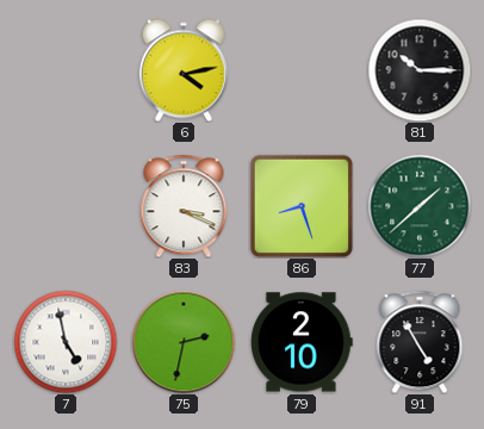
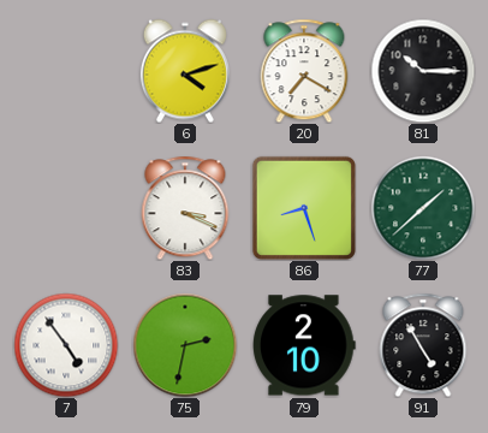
6: 4:13 -> 4:12 (185, 71)
20: none -> 7:20 (304, 71)
7: 4:58 -> 4:54 (66, 345)
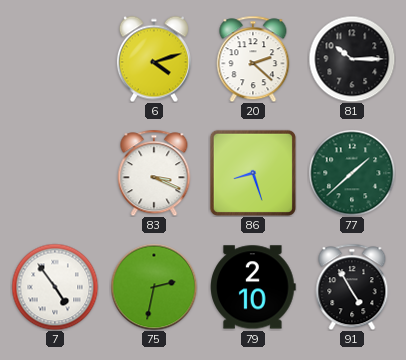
20: 7:20 -> 2:22 (253, 59)
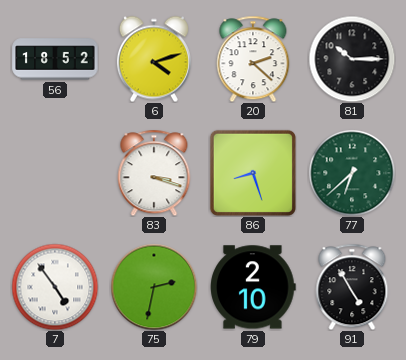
56: none -> 18:52 (55, 59)
83: 3:19 -> 3:18 (154, 173)
77: 1:38 -> 6:38 (352, 173)
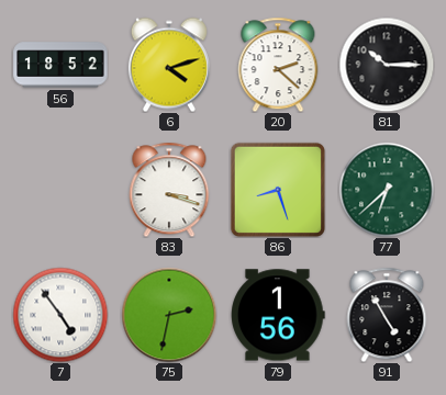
79: 2:10 -> 1:56 (278, 315)
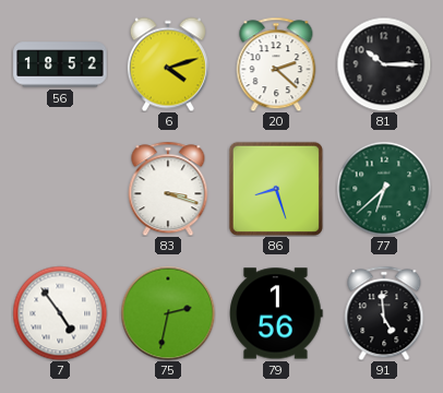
91: 4:55 -> 4:59 (384, 313)
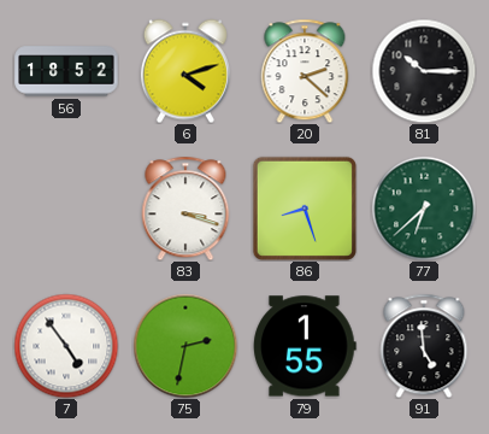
79: 1:56 -> 1:55 (305, 346)
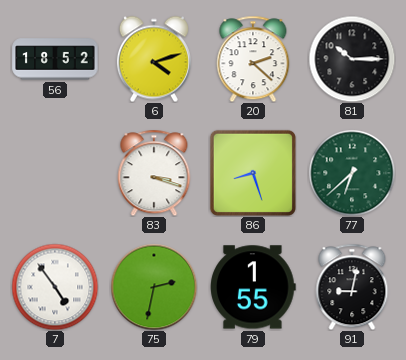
91: 4:59 -> 9:02 (352, 287)
